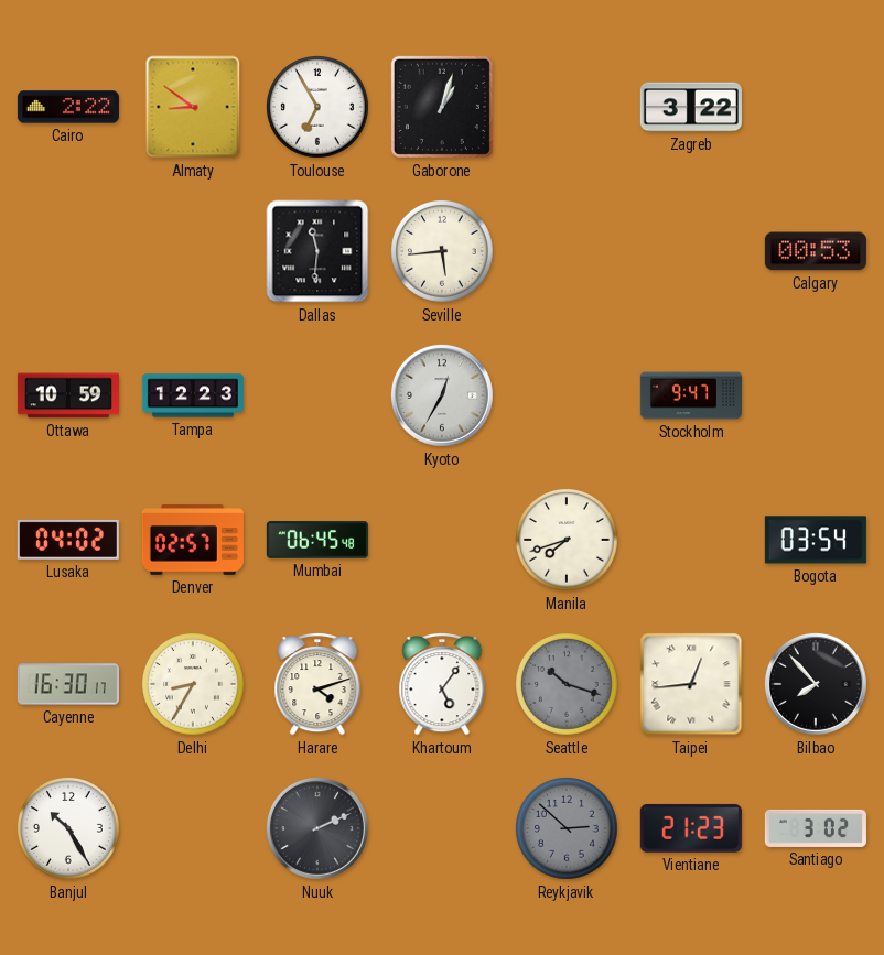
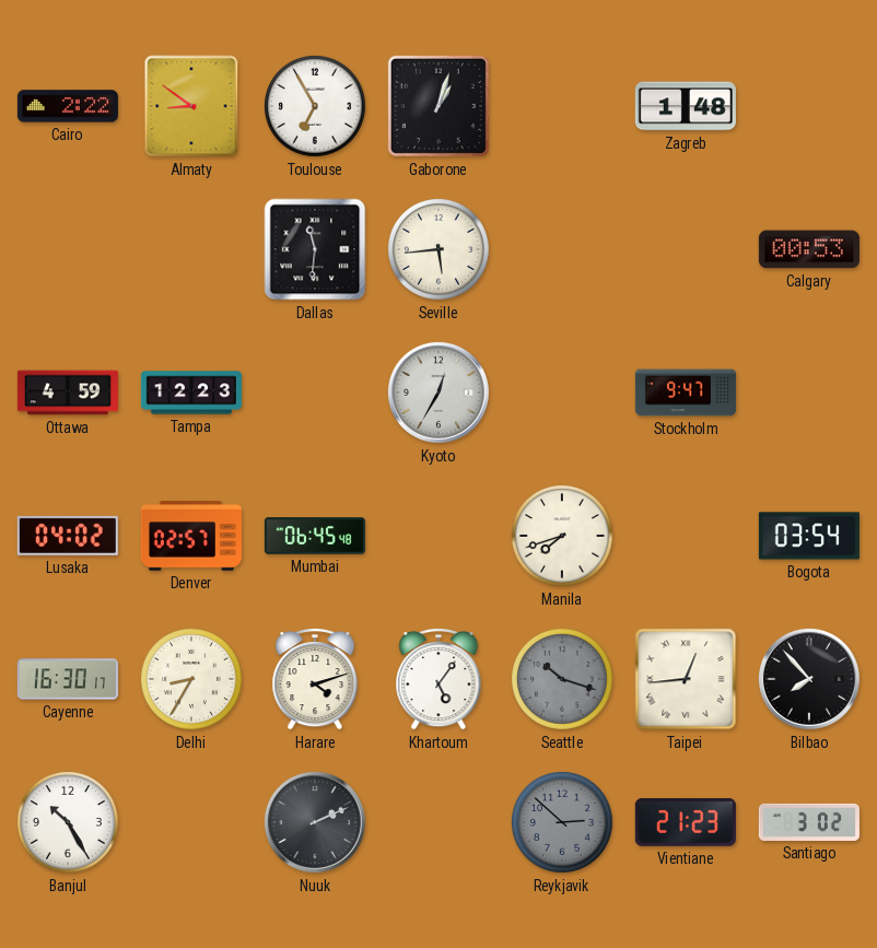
Zagreb: 3:22 -> 1:48 (686, 106)
Ottawa: 10:59 -> 4:59 (68, 393)
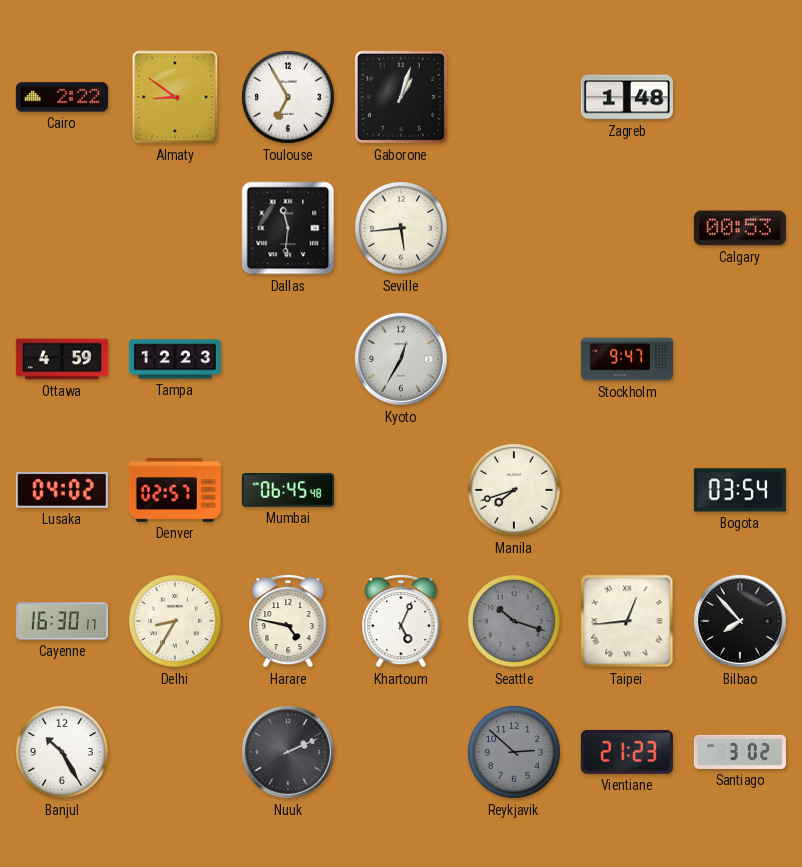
Harare: 4:12 -> 4:47 (288, 621)
Khartoum: 5:06 -> 5:04 (401, 621)
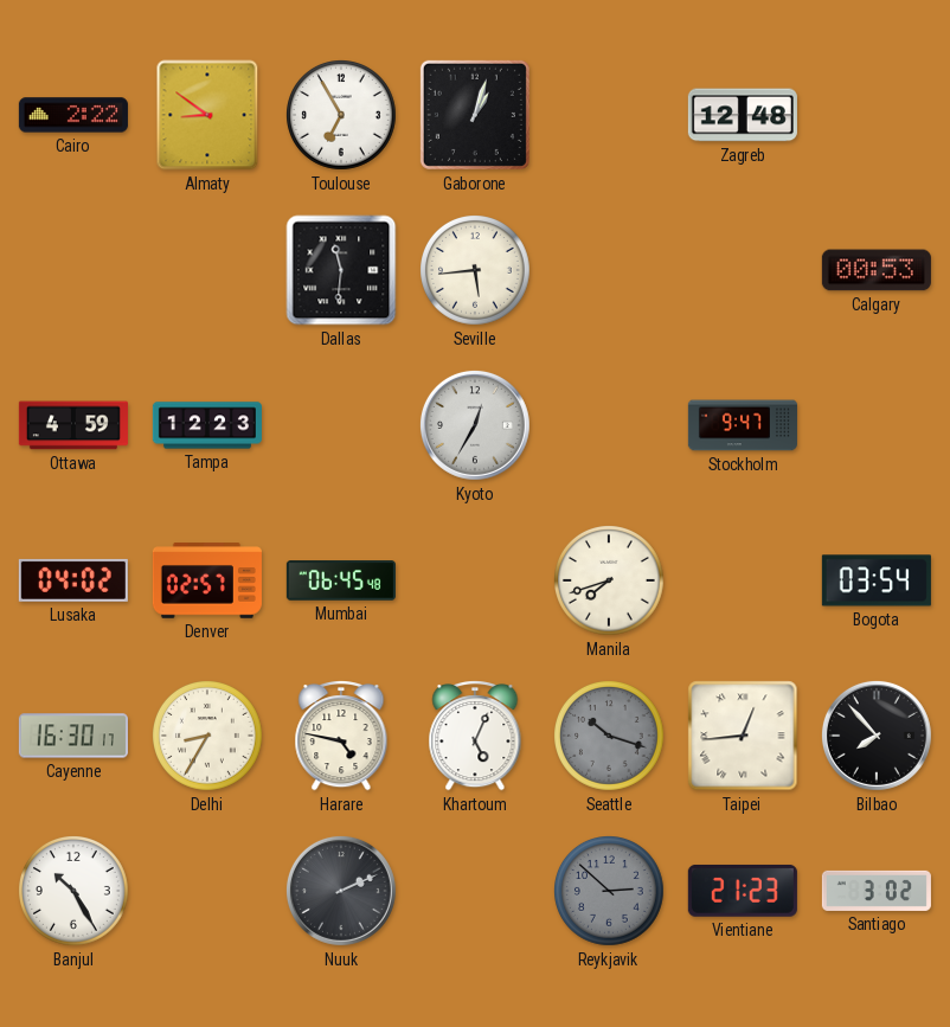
Zagreb: 1:48 -> 12:48 (743, 115)
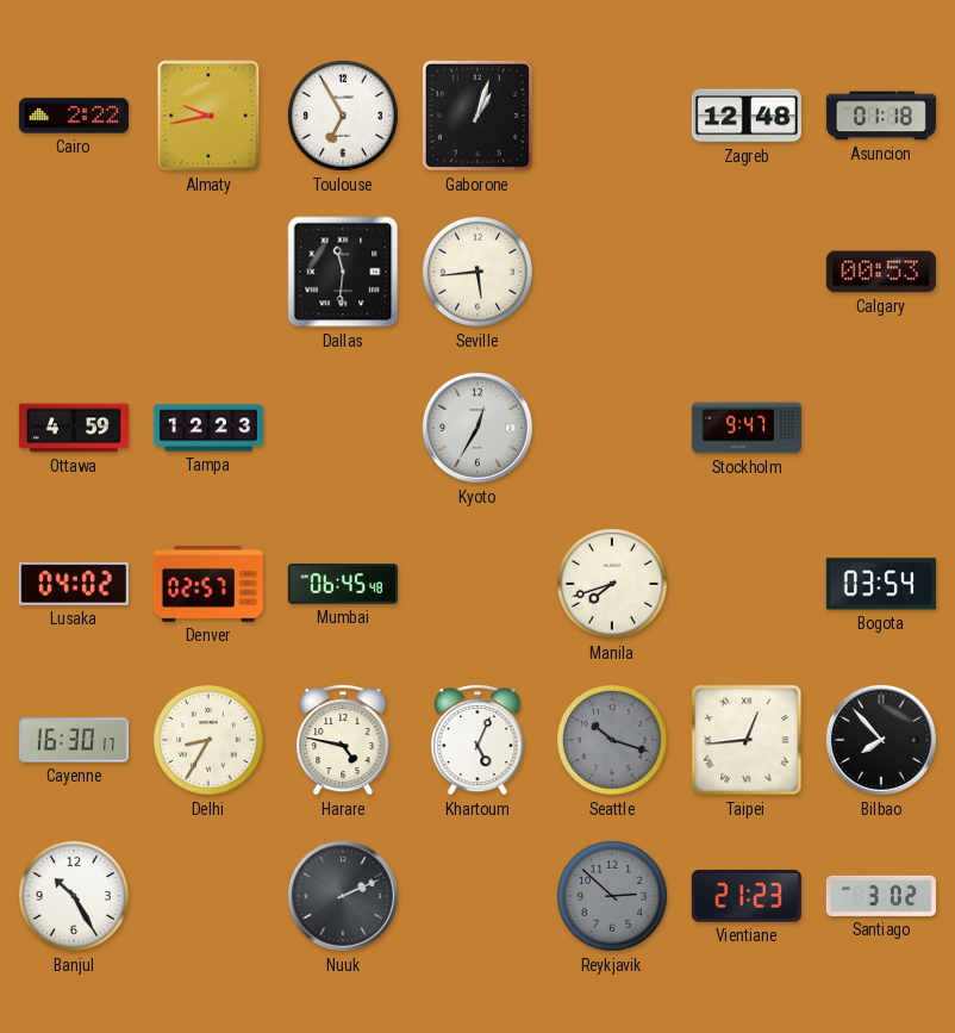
Almaty: 8:51 -> 9:43 (208, 116)
Asuncion: none -> 01:18 (881, 116)
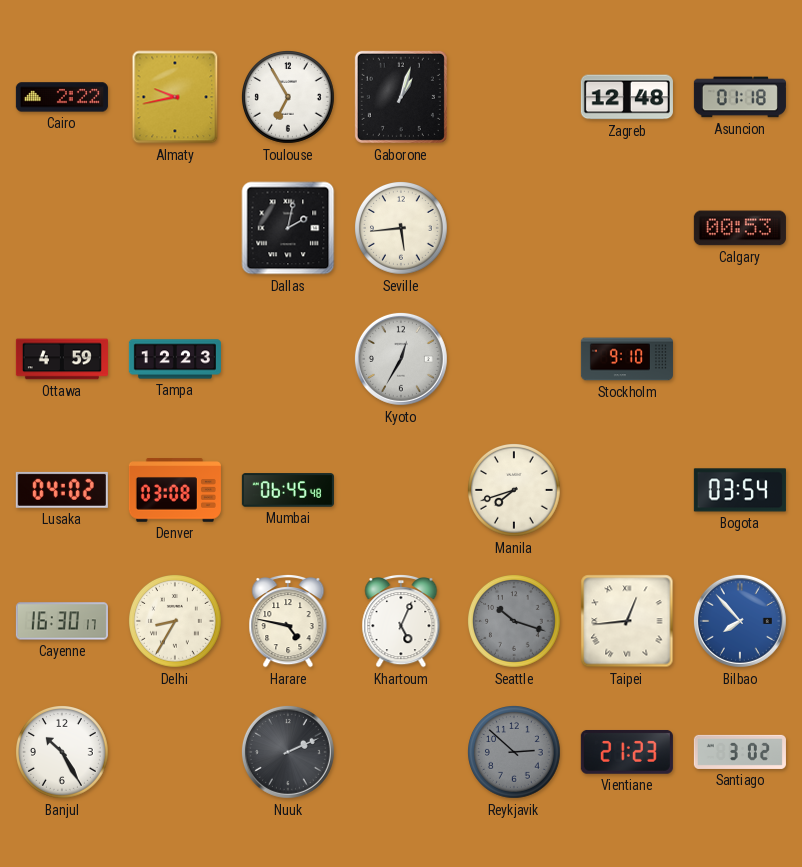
Dallas: 11:31 -> 2:02 (288, 228)
Stockholm: 9:47 -> 9:10 (627, 359)
Denver: 02:57 -> 03:08 (175, 490)
Bilbao dial: black -> blue (740, 621)
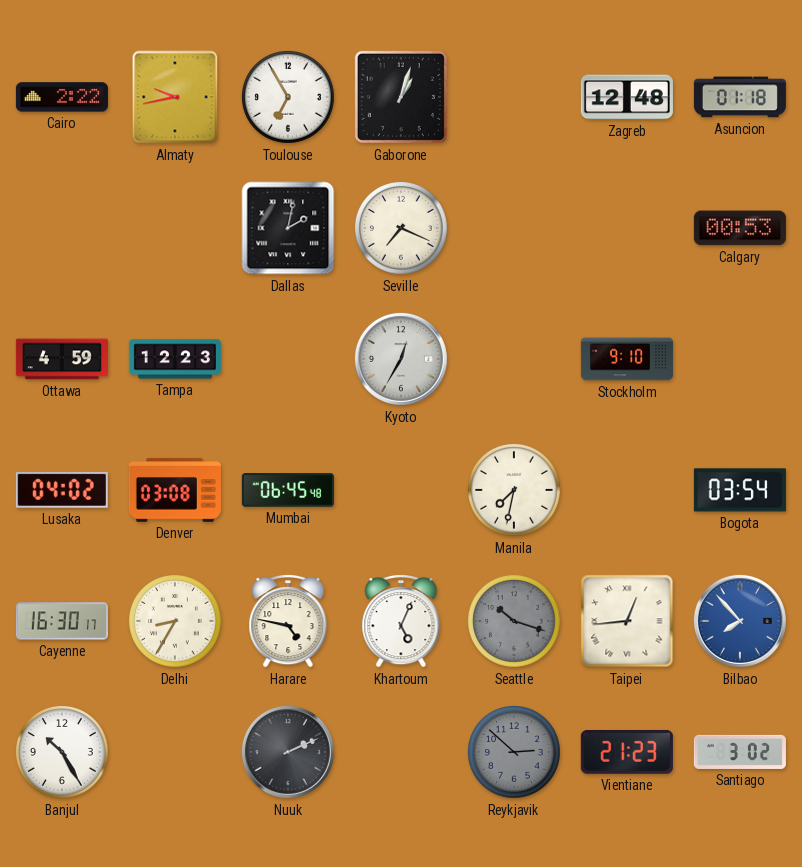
Seville: 5:44 -> 7:19 (402, 229)
Manila: 7:42 -> 7:32 (515, 491)
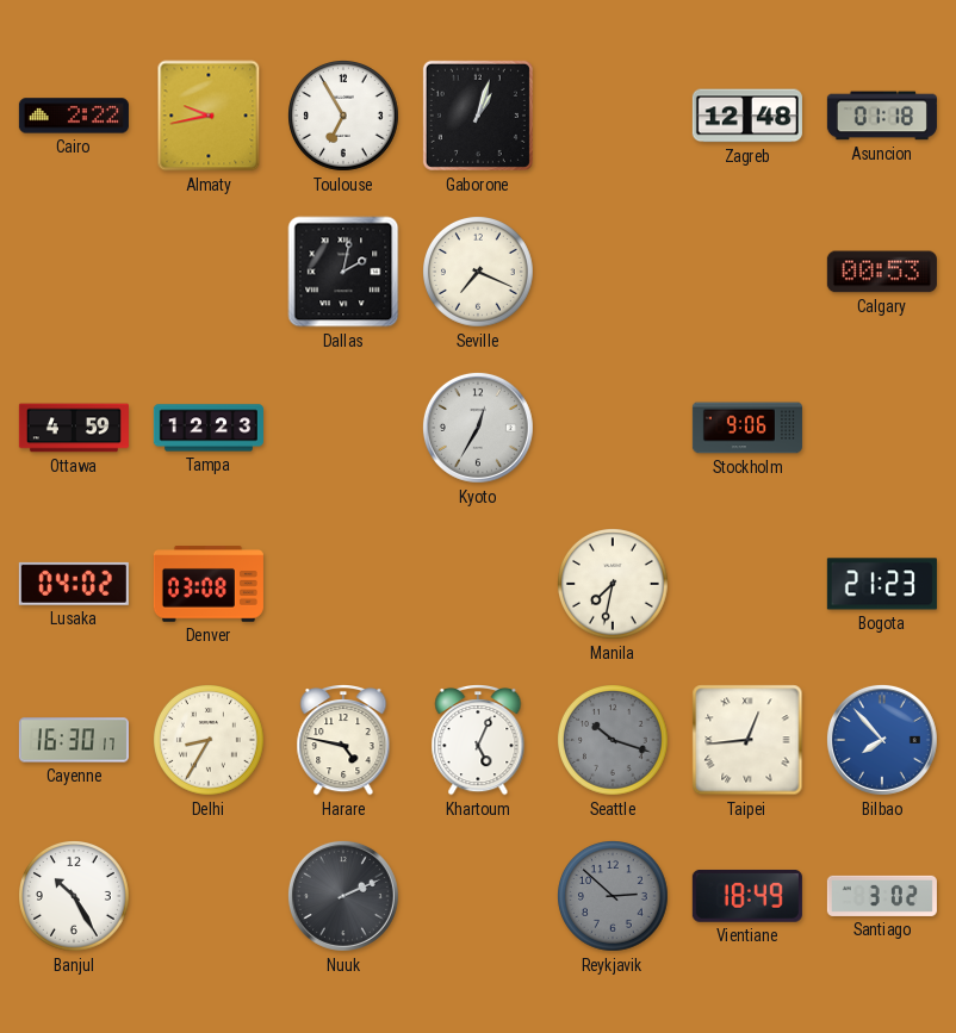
Stockholm: 9:10 -> 9:06 (747, 428)
Mumbai: 06:45 -> none (288, 490)
Bogota: 03:54 -> 21:23 (882, 584)
Vientiane: 21:23 -> 18:49 (747, 896)
